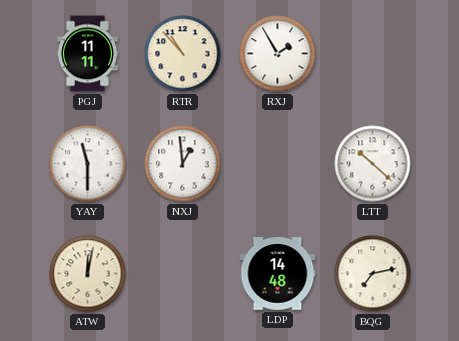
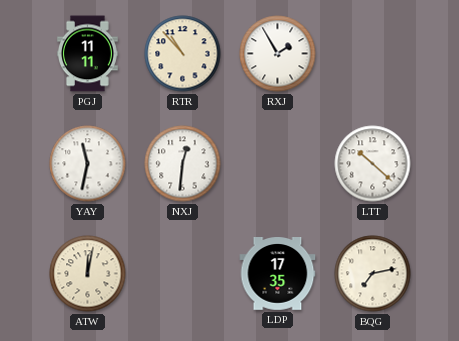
YAY: 11:30 -> 11:32 (88, 164)
NXJ: 12:59 -> 12:31 (183, 164)
LDP: 14:48 -> 17:35 (278, 274)
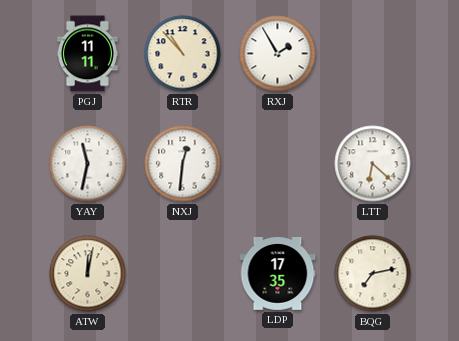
LTT: 10:22 -> 6:22 (373, 164)
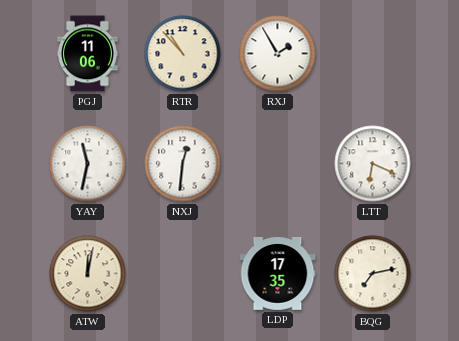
PGJ: 11:11 -> 11:06 (88, 54)
LTT: 6:22 -> 6:19 (373, 164)
